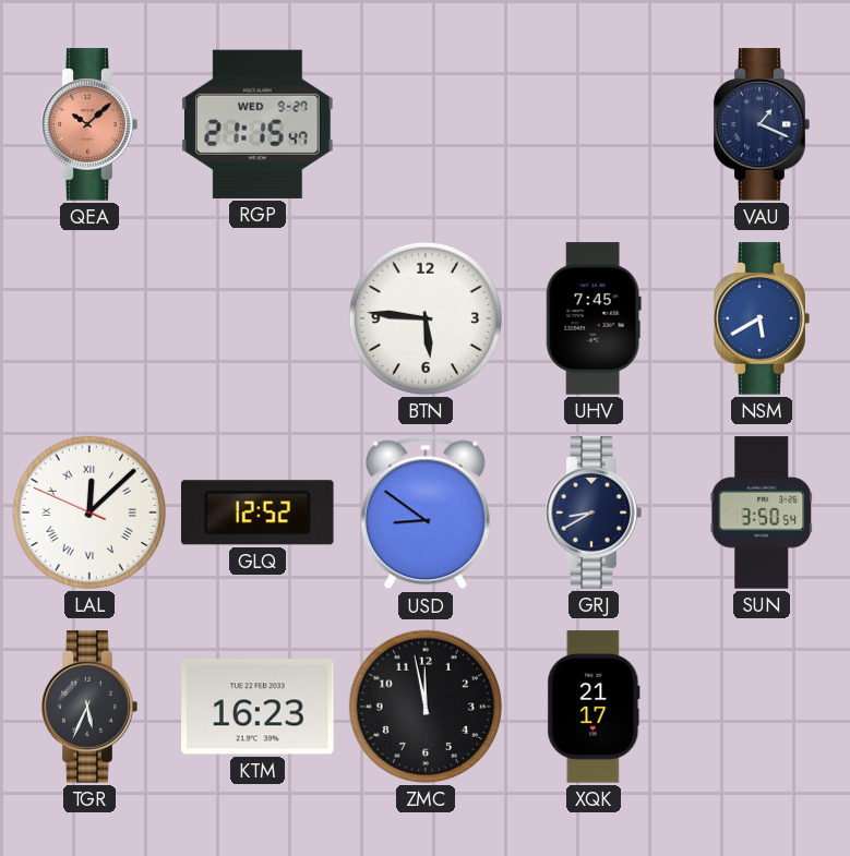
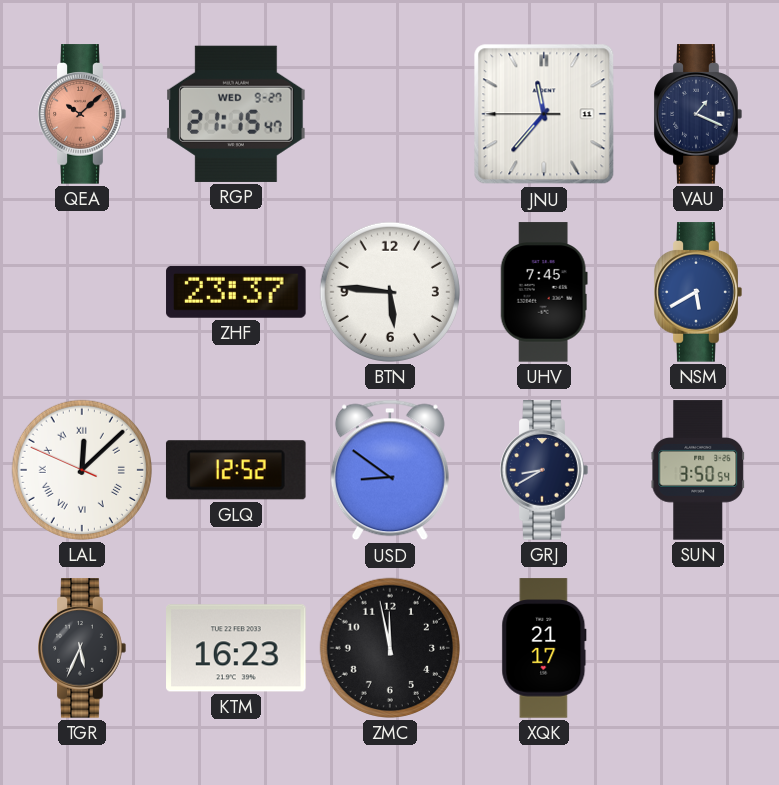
JNU: none -> 11:36 (544, 114)
ZHF: none -> 23:37 (236, 292)
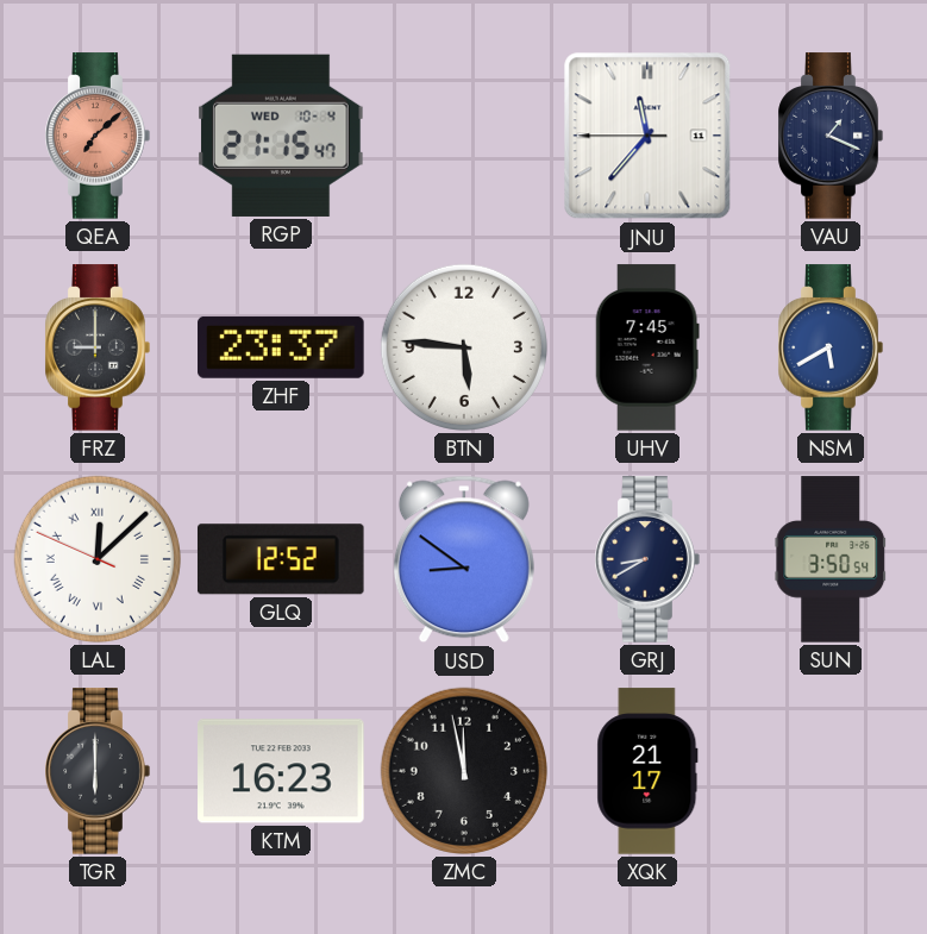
QEA: 10:08 -> 7:08 (98, 136)
RGP date: WED 9-27 -> WED 10-4 (281, 136)
FRZ: none -> 9:00 (98, 347)
TGR: 5:34 -> 6:00 (98, 771)
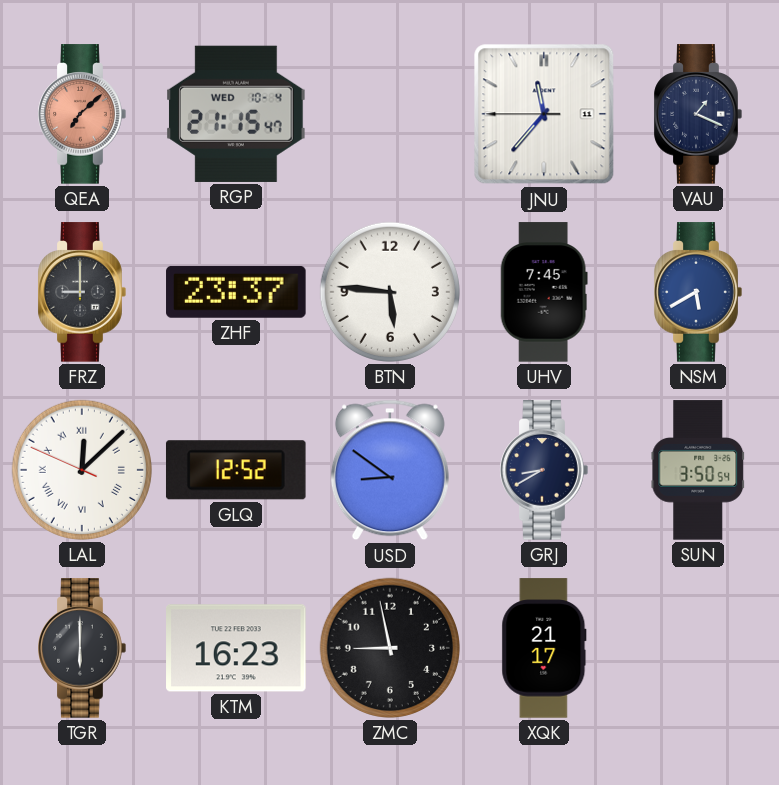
ZMC: 11:58 -> 8:58 (390, 648)
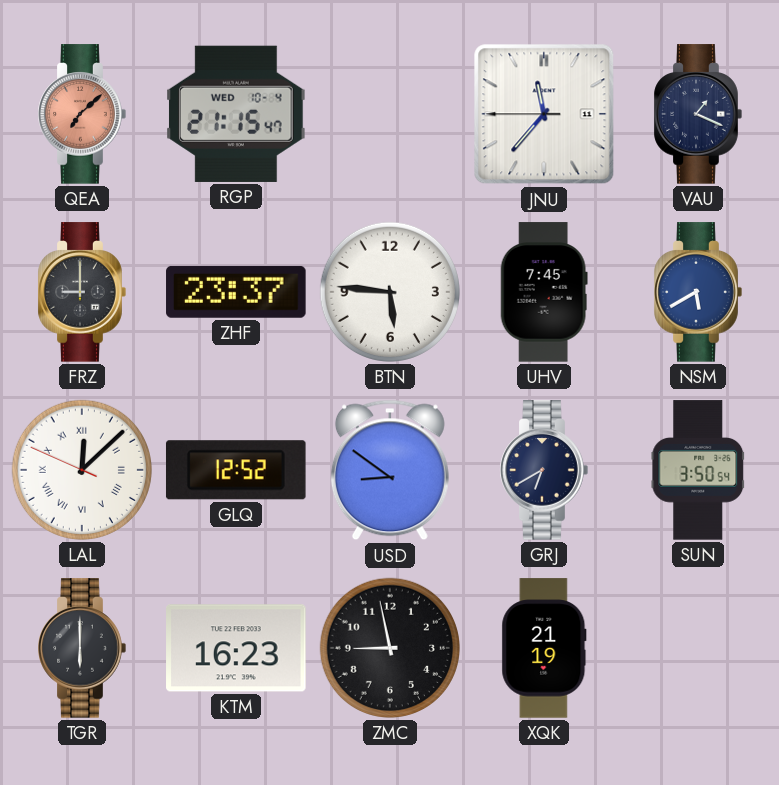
GRJ: 8:40 -> 6:40 (544, 470)
XQK: 21:17 -> 21:19 (544, 648)
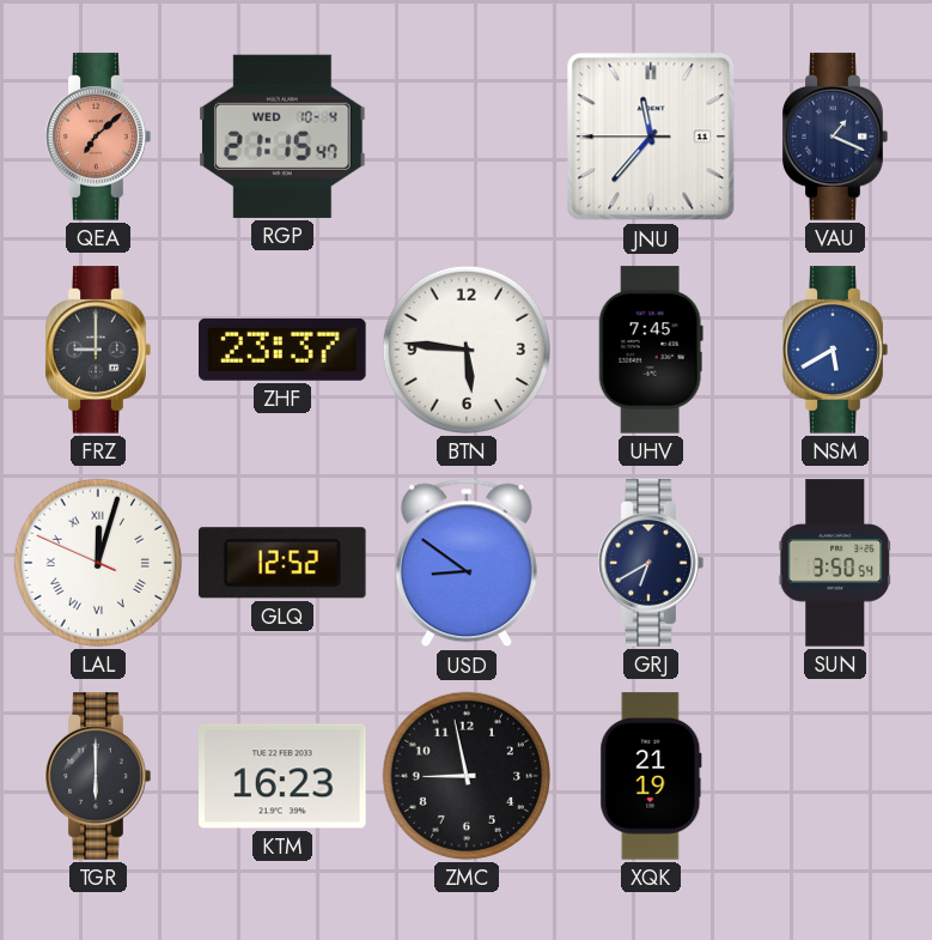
LAL: 12:07 -> 12:02 (98, 563)
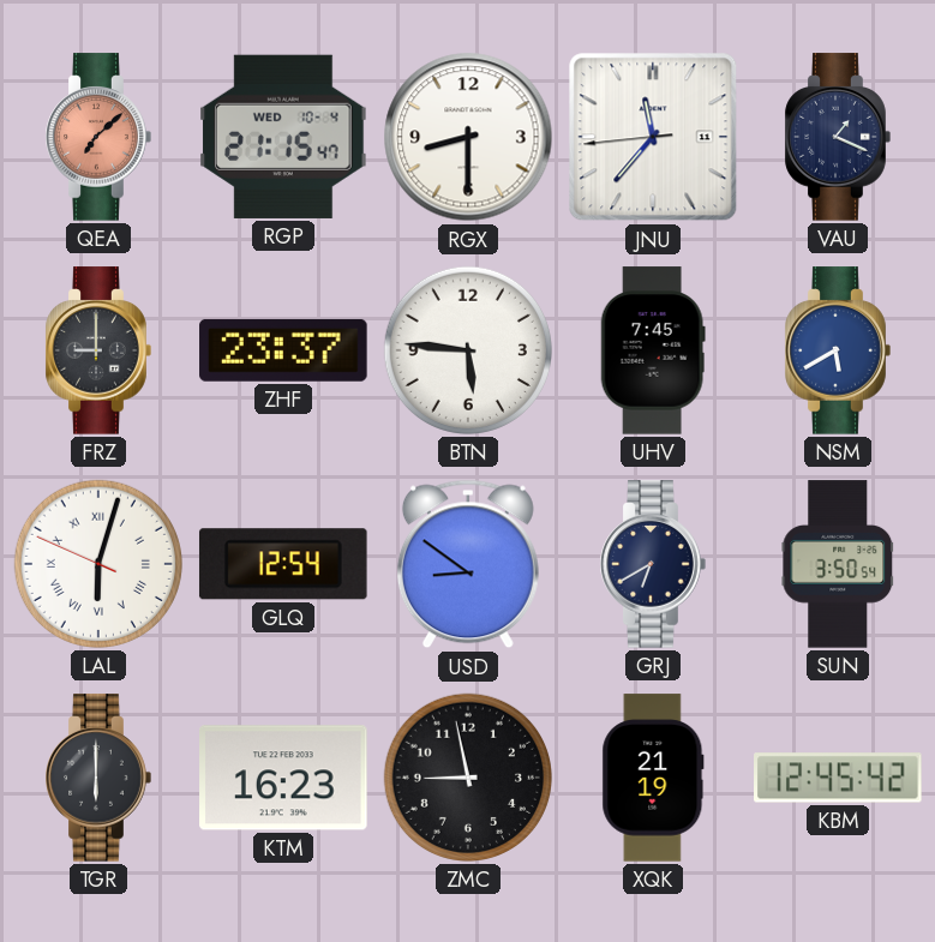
RGX: none -> 8:30 (468, 137)
JNU: 11:36:45 -> 11:36:44 (653, 137)
LAL: 12:02 -> 6:02 (98, 564)
GLQ: 12:52 -> 12:54 (283, 564)
KBM: none -> 12:45 (838, 778)
